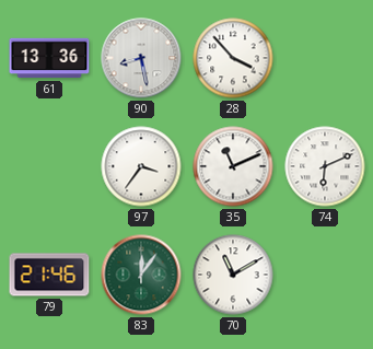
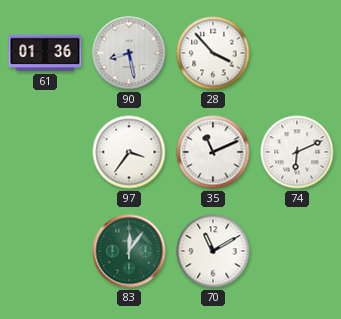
61: 13:36 -> 01:36 (45, 53)
79: 21:46 -> none (49, 275)
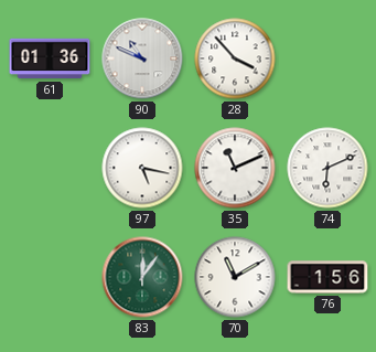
90: 8:28 -> 10:49 (142, 58)
97: 3:36 -> 5:17 (142, 168)
76: none -> 1:56 (327, 277)
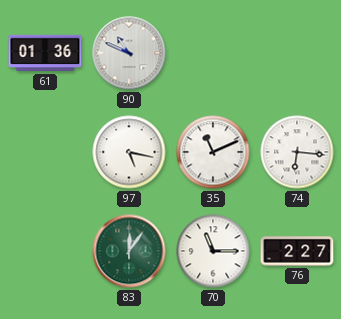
28: 3:53 -> none (235, 58)
74: 6:11 -> 6:16 (297, 152)
70: 11:10 -> 11:15 (213, 251)
76: 1:56 -> 2:27 (297, 251)
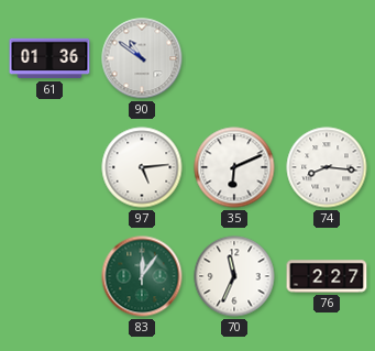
90: 10:49 -> 10:51 (142, 58)
97: 5:17 -> 5:14 (142, 167)
35: 11:11 -> 6:11 (234, 167)
74: 6:16 -> 8:16 (327, 167)
70: 11:15 -> 11:34 (234, 276)
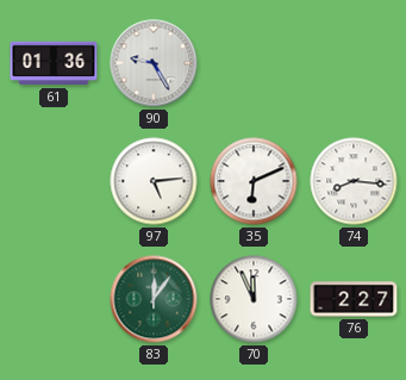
90: 10:51 -> 9:25 (154, 63)
70: 11:34 -> 11:56 (254, 299)
